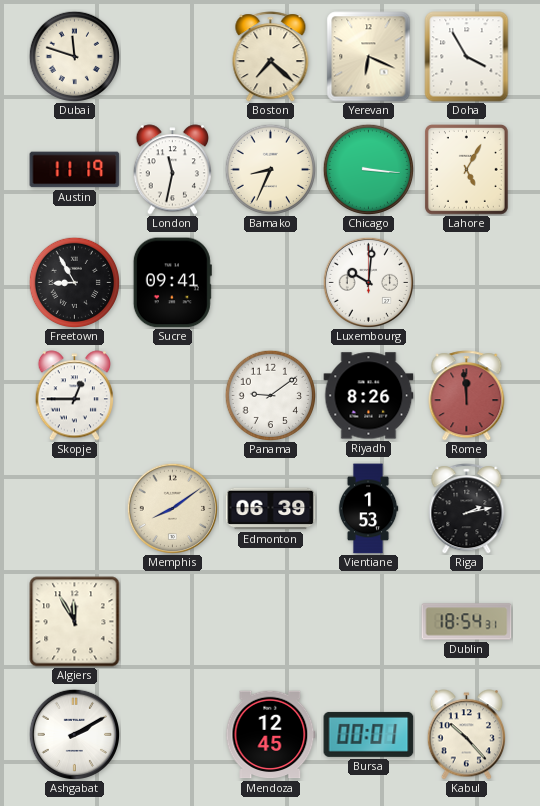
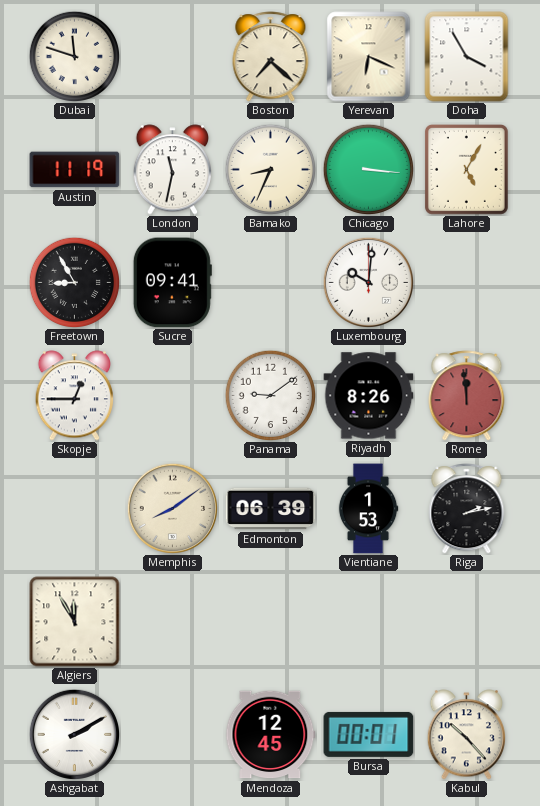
Dublin: 18:54 -> none (467, 622)
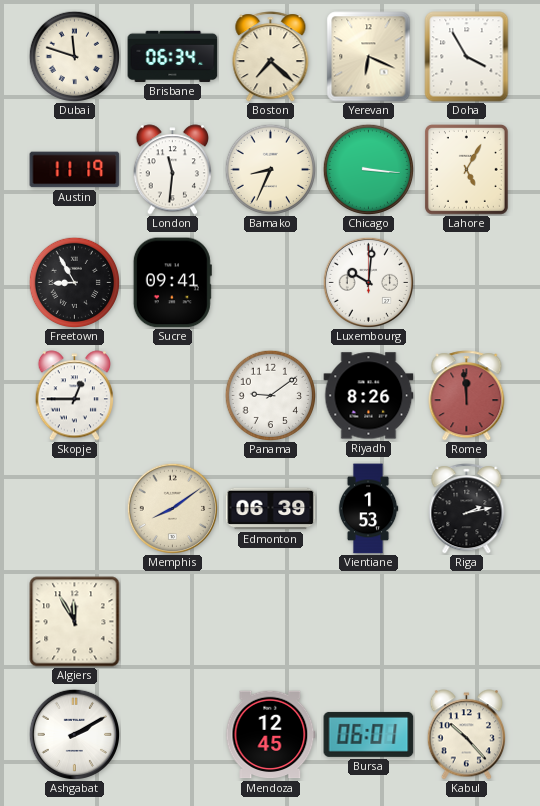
Brisbane: none -> 06:34 (173, 56)
London: 11:32 -> 11:31 (172, 170)
Bursa: 00:01 -> 06:01 (369, 734)
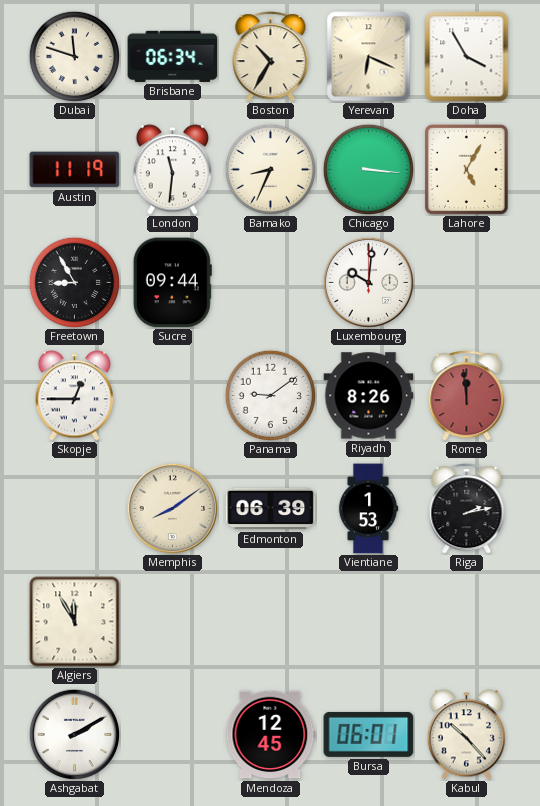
Boston: 7:22 -> 10:35 (271, 57)
Sucre: 09:41 -> 09:44 (172, 283)
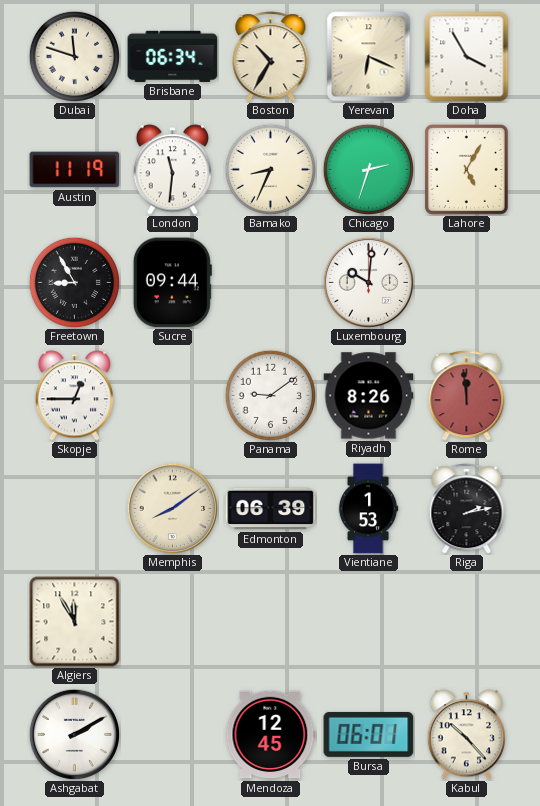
Chicago: 3:16 -> 2:33 (368, 169)
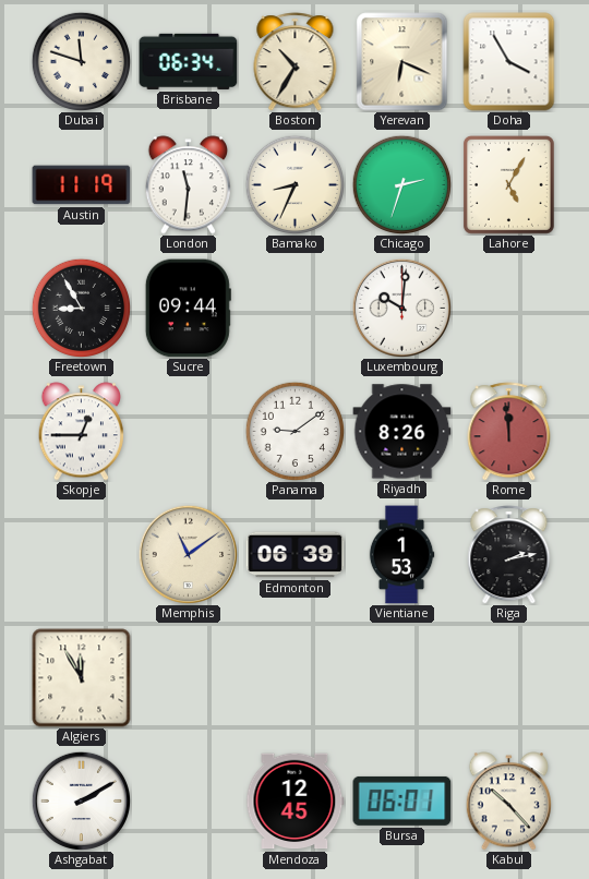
Memphis: 8:09 -> 11:09 (188, 554)
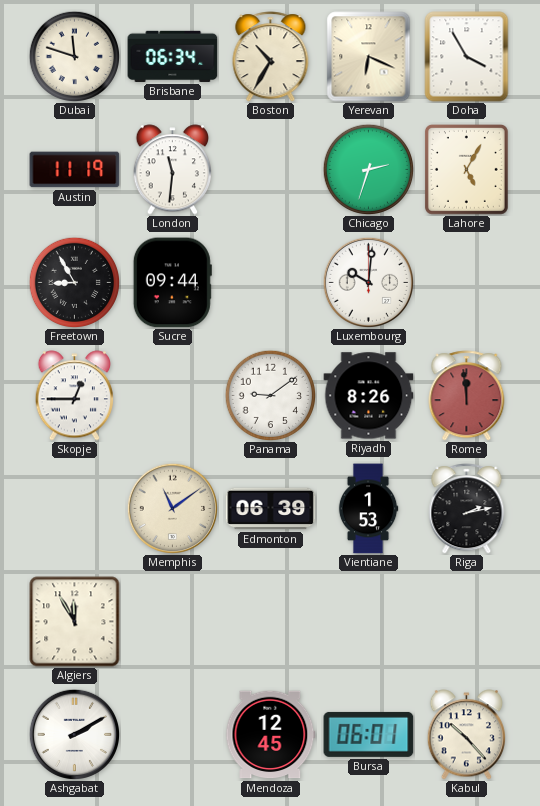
Bamako: 8:34 -> none (294, 184)
